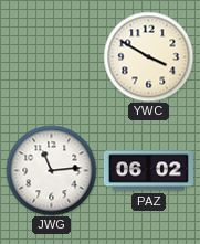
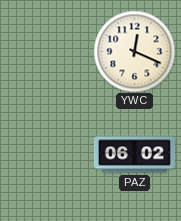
YWC: 3:50 -> 12:19 (134, 51)
JWG: 11:14 -> none (51, 170)
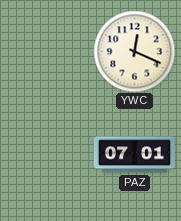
PAZ: 06:02 -> 07:01 (134, 155)
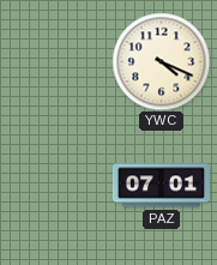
YWC: 12:19 -> 4:19 (161, 61)
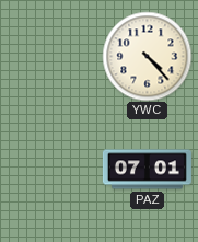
YWC: 4:19 -> 4:23 (147, 56)
